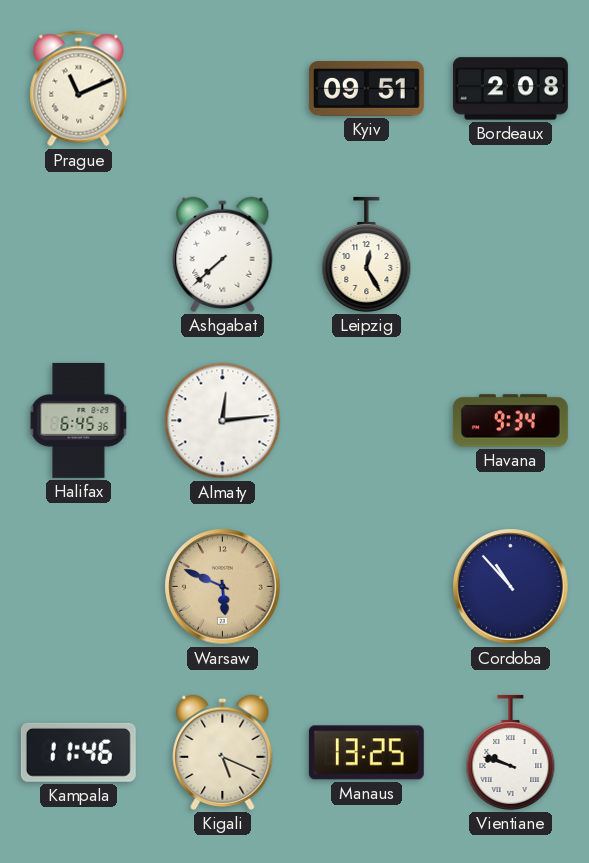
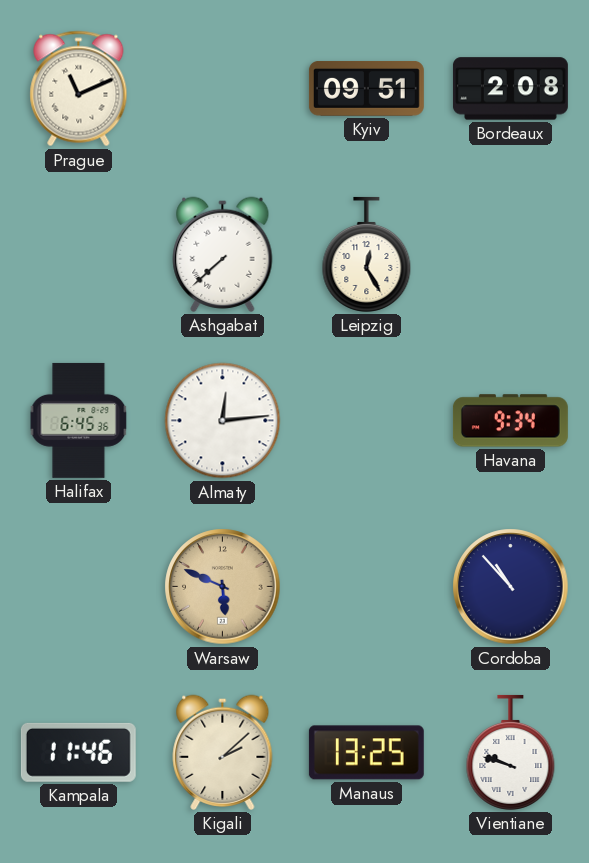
Kigali: 5:19 -> 2:08 (223, 752)
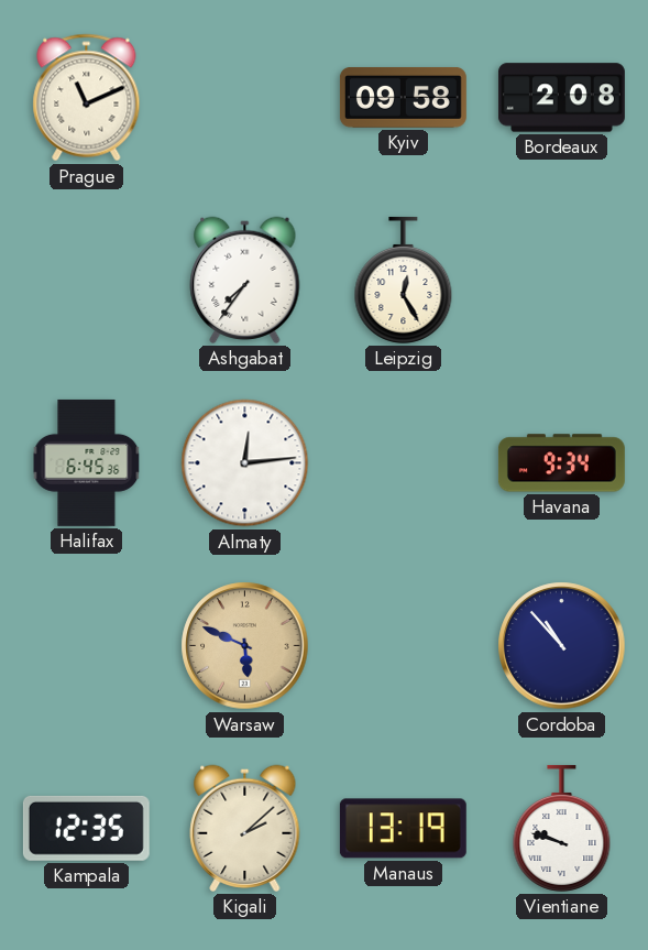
Kyiv: 09:51 -> 09:58 (403, 98)
Ashgabat: 7:38 -> 7:36 (245, 280)
Kampala: 11:46 -> 12:35 (86, 828)
Manaus: 13:25 -> 13:19 (403, 829)
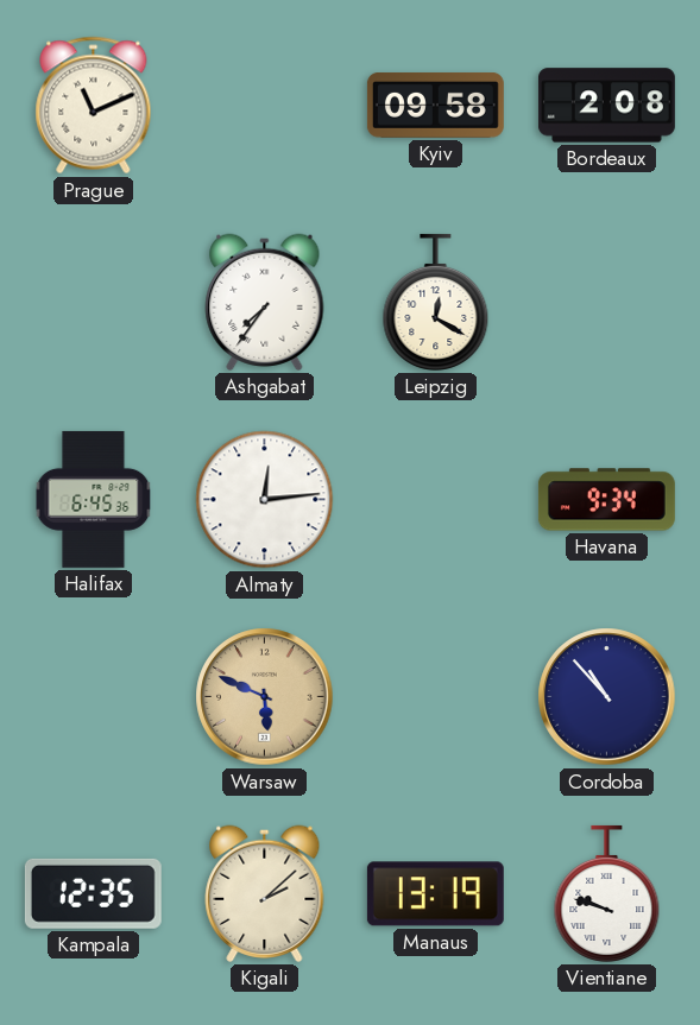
Leipzig: 12:25 -> 12:20 (436, 302)
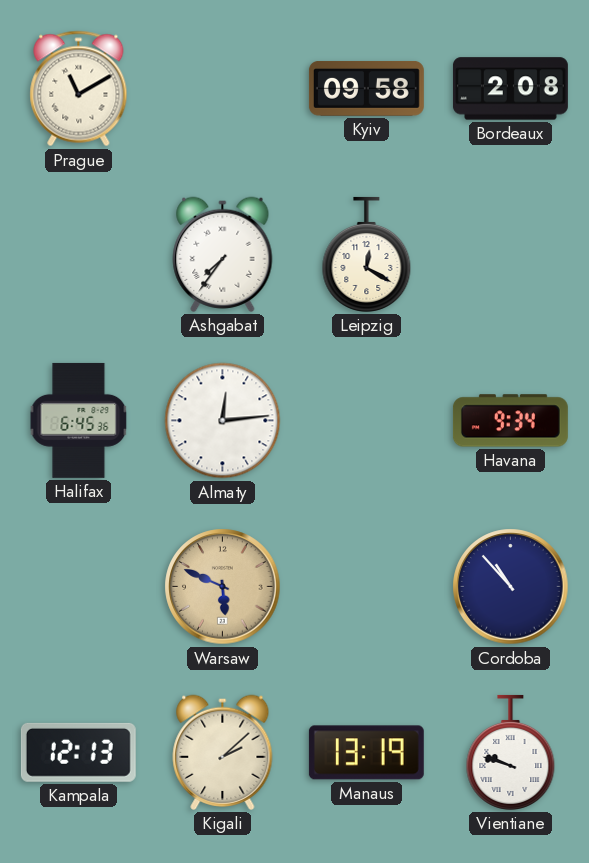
Prague: 11:11 -> 11:10 (79, 89)
Kampala: 12:35 -> 12:13 (78, 752)
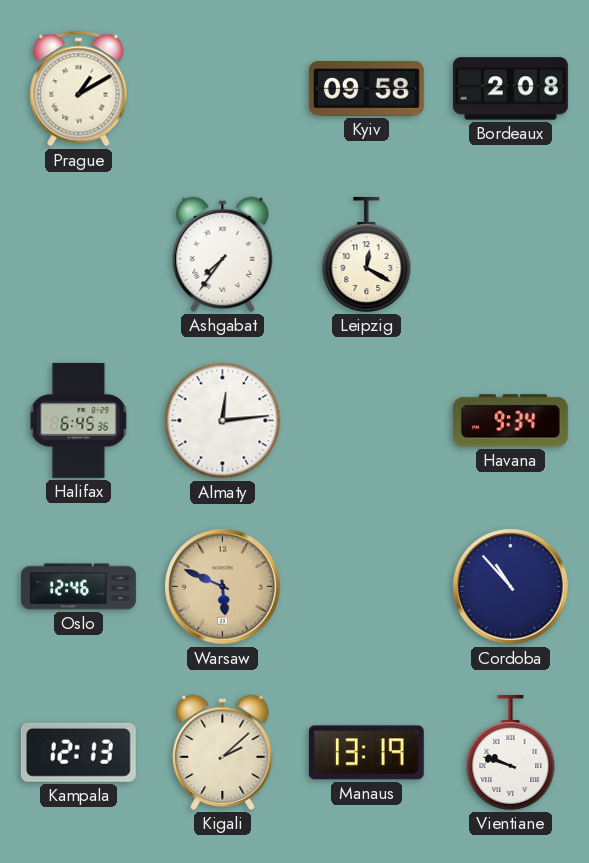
Prague: 11:10 -> 1:10 (79, 89)
Oslo: none -> 12:46 (78, 587)
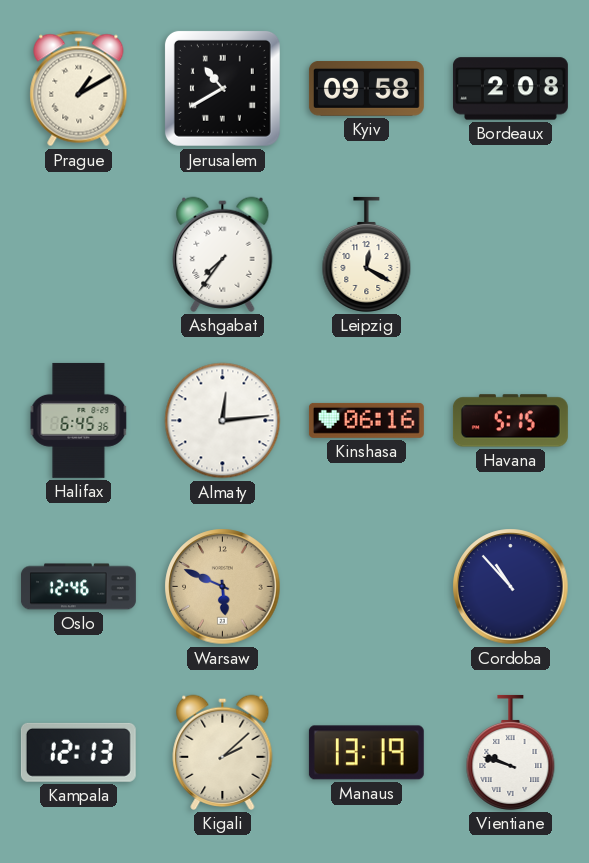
Jerusalem: none -> 10:40 (222, 88)
Kinshasa: none -> 06:16 (366, 420)
Havana: 9:34 -> 5:15 (510, 421)
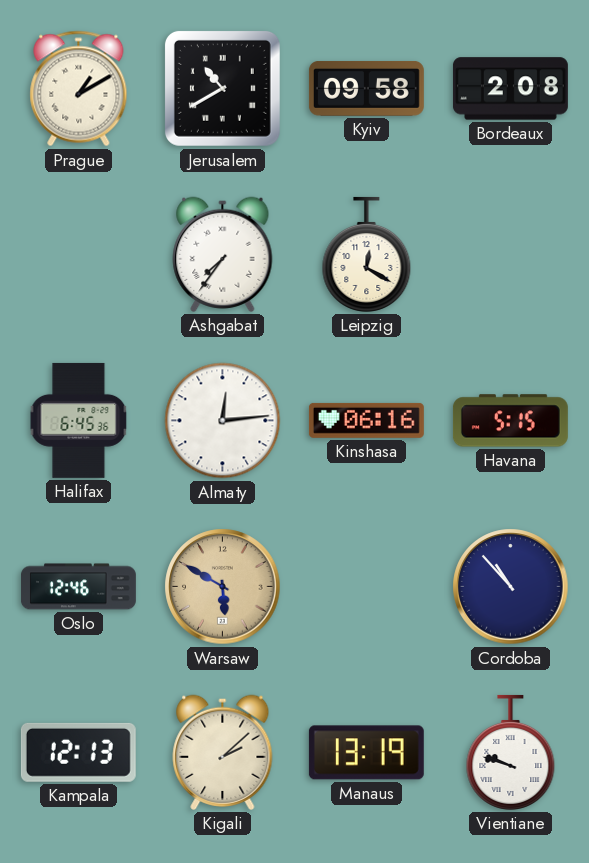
Warsaw: 5:49 -> 5:50 (223, 587)
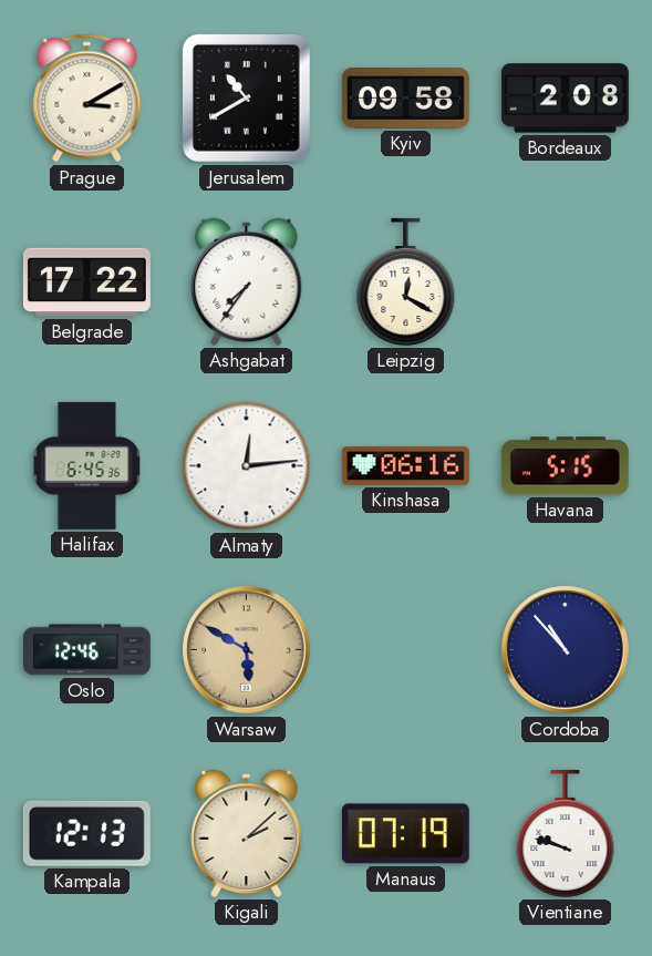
Prague: 1:10 -> 3:10 (87, 99)
Belgrade: none -> 17:22 (86, 282)
Manaus: 13:19 -> 07:19 (405, 834)
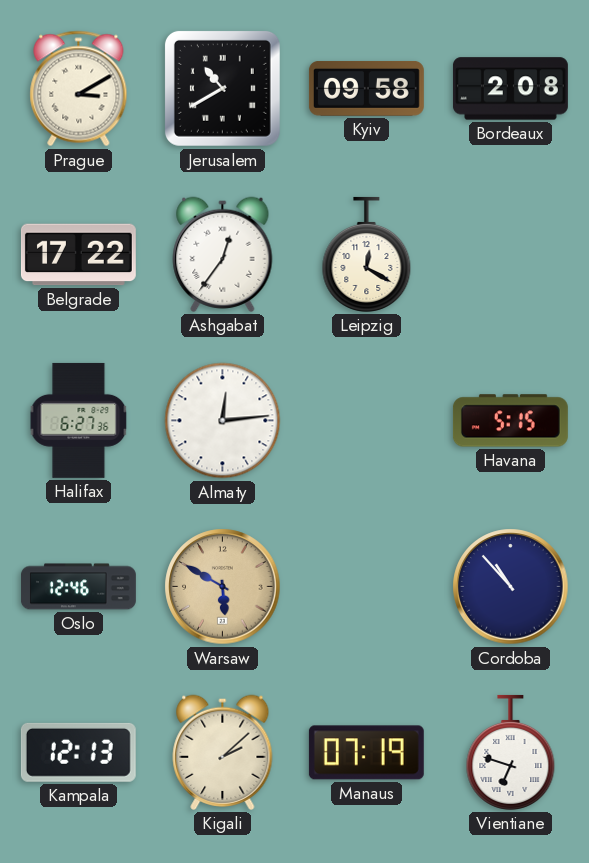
Ashgabat: 7:36 -> 12:36 (223, 254)
Halifax: 6:45 -> 6:27 (79, 420)
Kinshasa: 06:16 -> none (405, 465)
Vientiane: 9:48 -> 6:48 (511, 752)
